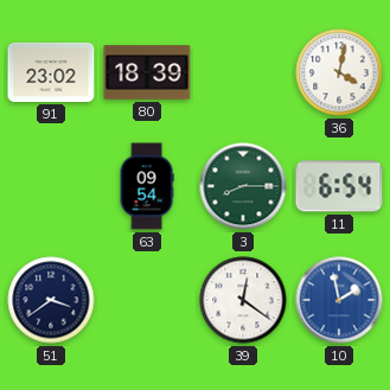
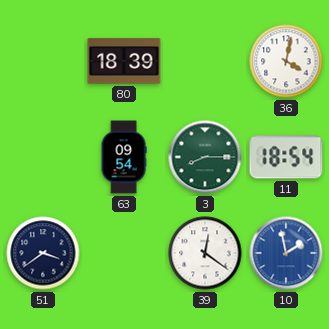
91: 23:02 -> none (51, 72)
11: 6:54 -> 18:54 (286, 157)
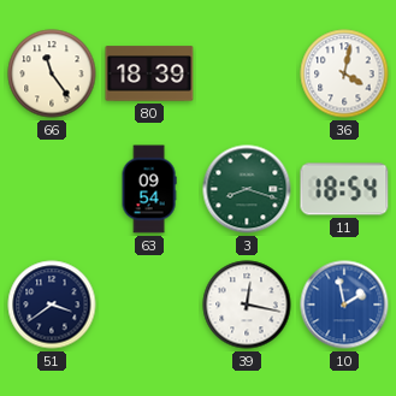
66: none -> 11:24 (52, 73)
3: 8:15 -> 8:18 (247, 189)
39: 12:21 -> 12:17 (247, 305)
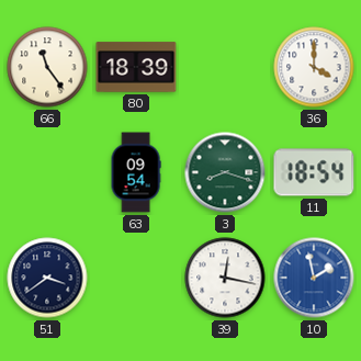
36: 4:02 -> 4:00 (314, 67)
